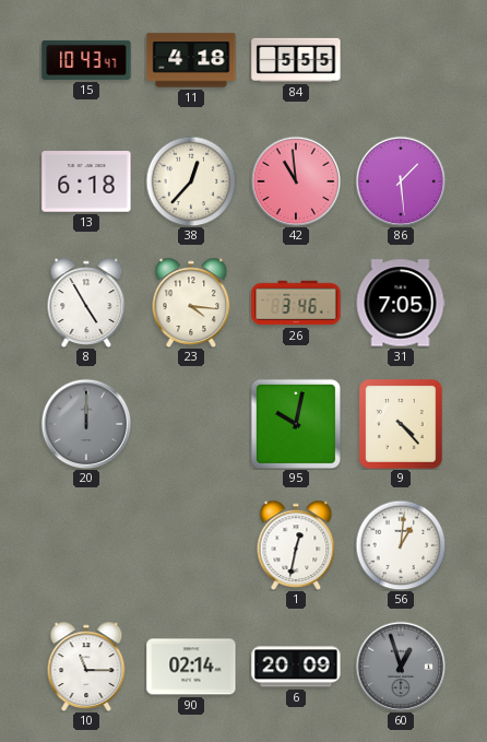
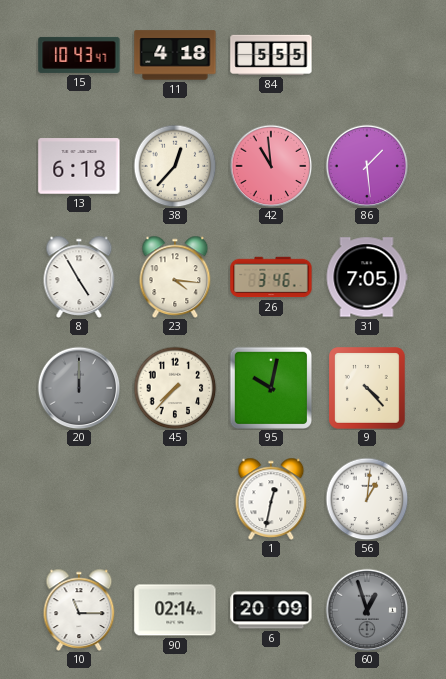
45: none -> 7:37 (175, 388)
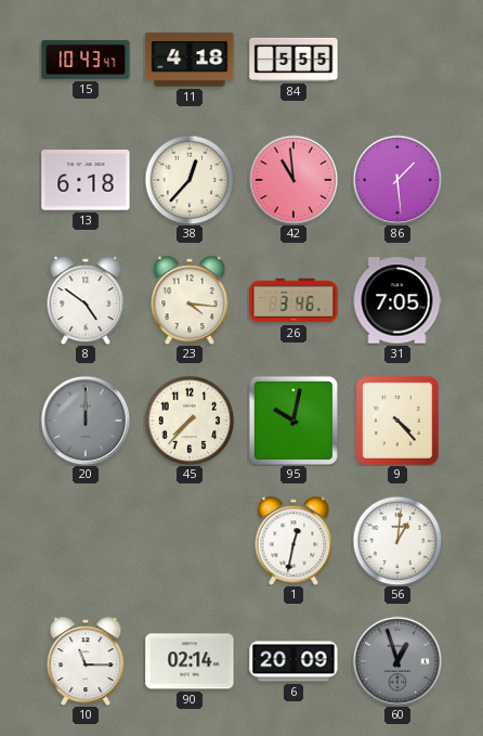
8: 4:55 -> 4:51 (86, 299)
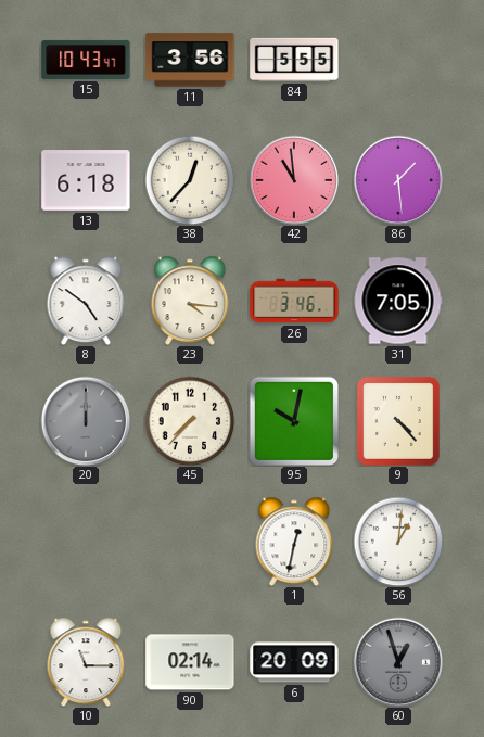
11: 4:18 -> 3:56 (190, 60)
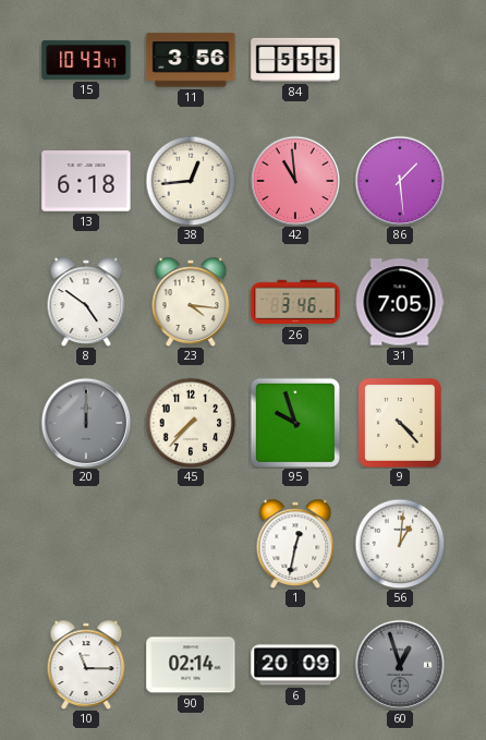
38: 12:37 -> 12:44 (191, 181)
95: 10:02 -> 9:57 (294, 422)
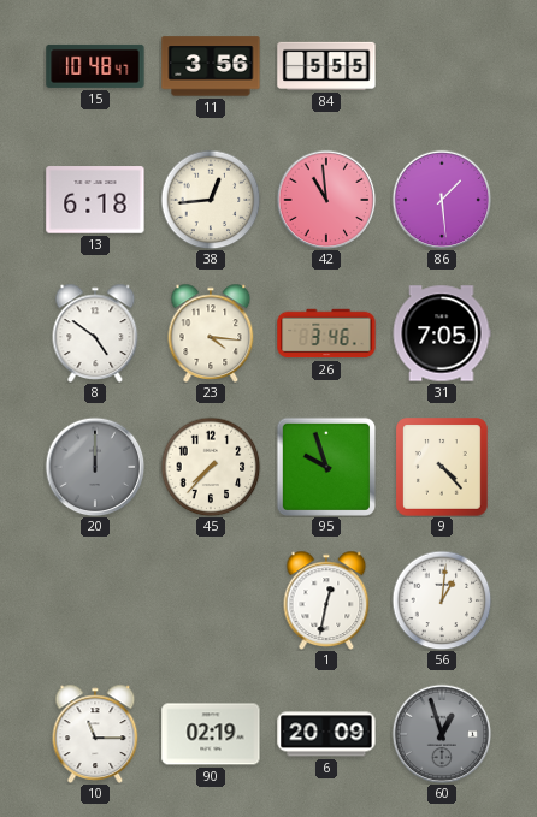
15: 10:43 -> 10:48 (95, 66)
90: 02:14 -> 02:19 (211, 734)
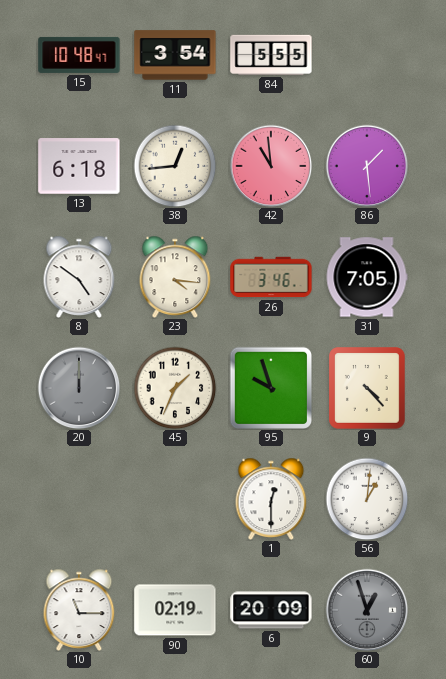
11: 3:56 -> 3:54 (175, 55)
45: 7:37 -> 1:34 (175, 388)
1: 12:32 -> 12:30 (271, 498)
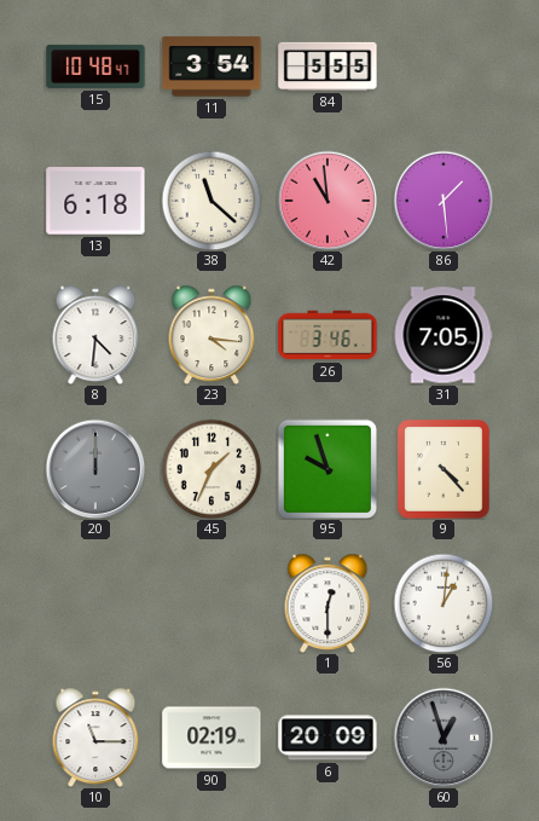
38: 12:44 -> 11:22 (211, 201)
8: 4:51 -> 4:31 (95, 334)
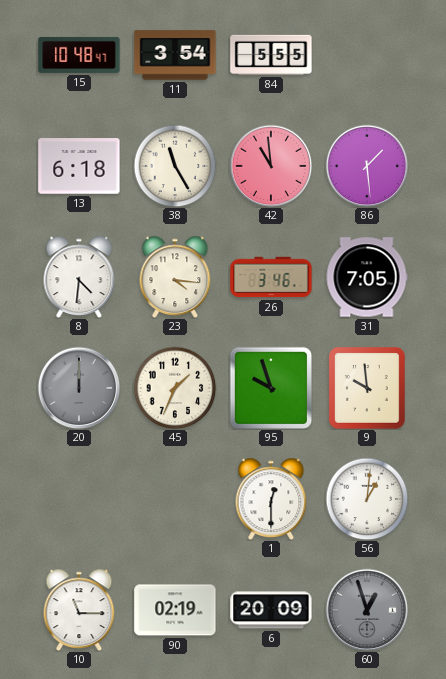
38: 11:22 -> 11:25 (175, 166)
9: 4:23 -> 9:59 (368, 388)
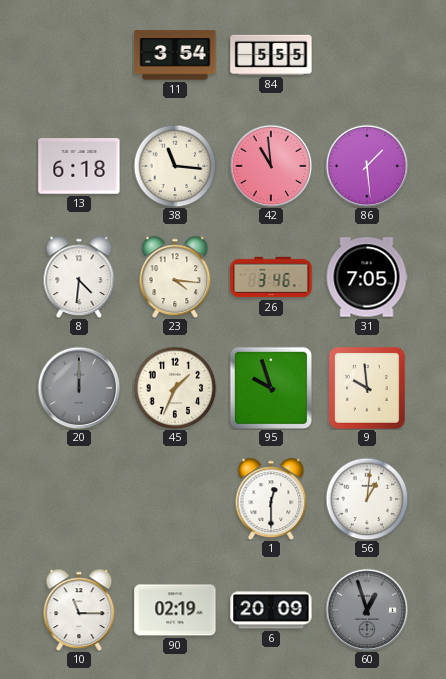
15: 10:48 -> none (79, 55)
38: 11:25 -> 11:16 (175, 166)
